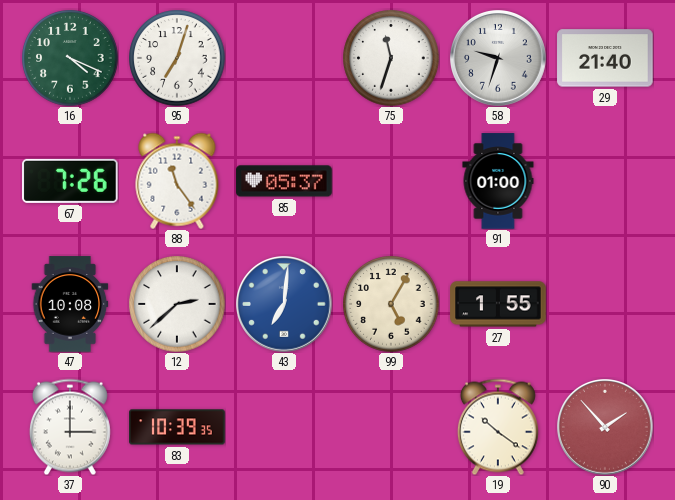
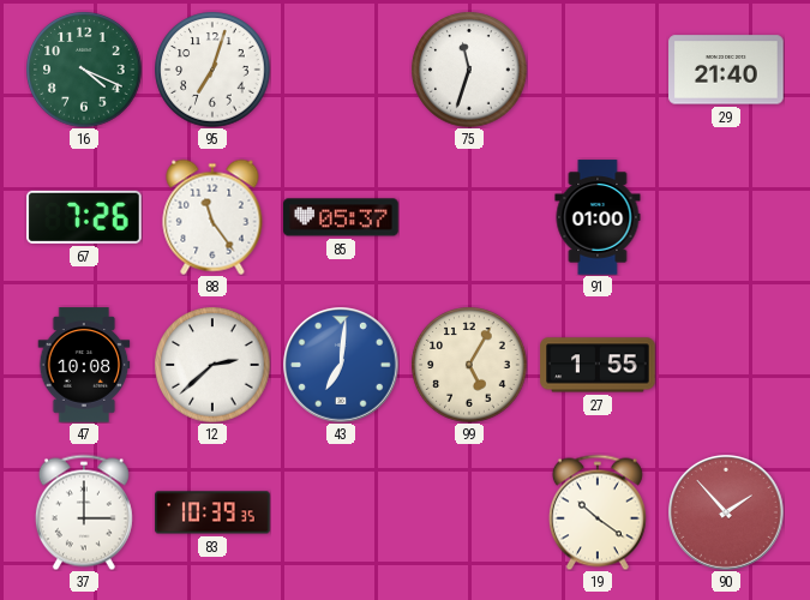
58: 9:33 -> none (499, 59)
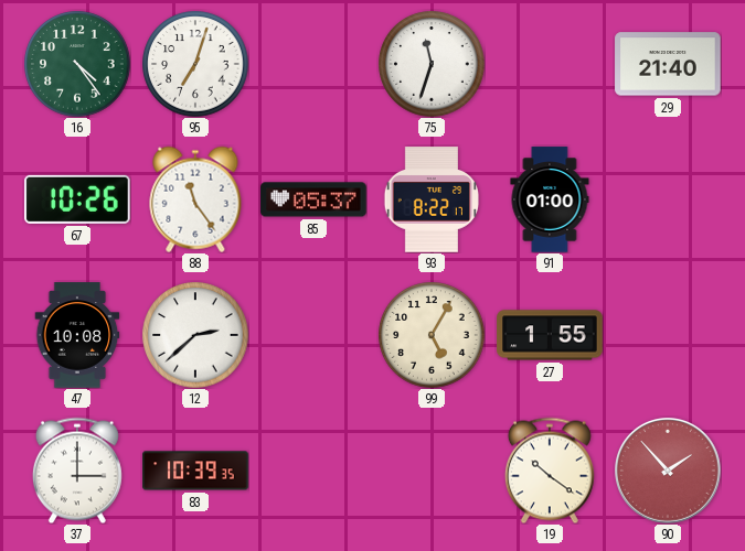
16: 4:19 -> 4:24 (77, 64)
67: 7:26 -> 10:26 (77, 199)
93: none -> 8:22 (430, 199)
43: 7:01 -> none (342, 366)
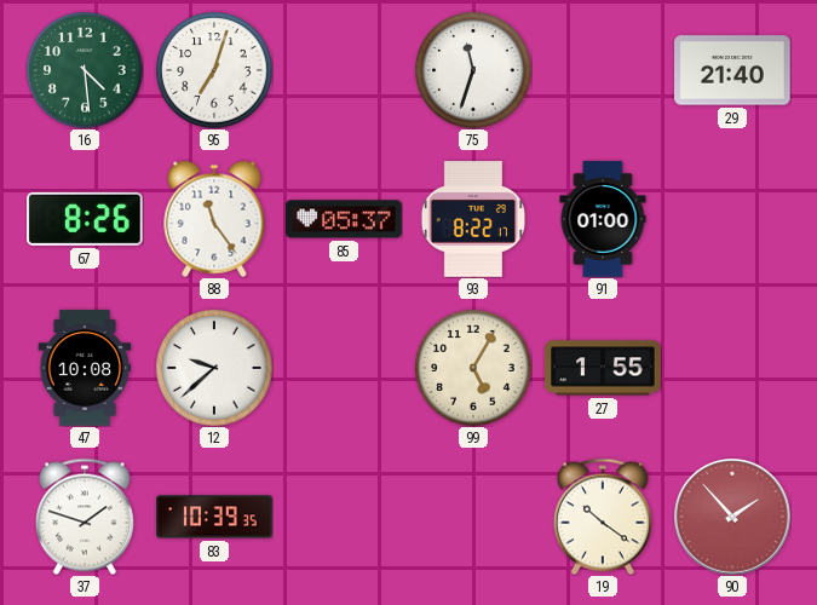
16: 4:24 -> 4:29 (85, 70)
67: 10:26 -> 8:26 (85, 219)
12: 2:38 -> 9:38 (214, 368)
37: 3:00 -> 1:48 (85, 517)
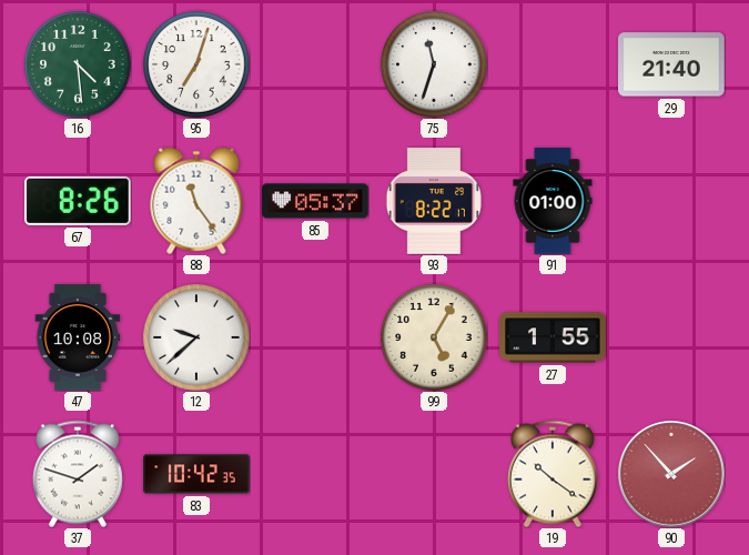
83: 10:39 -> 10:42 (196, 474)
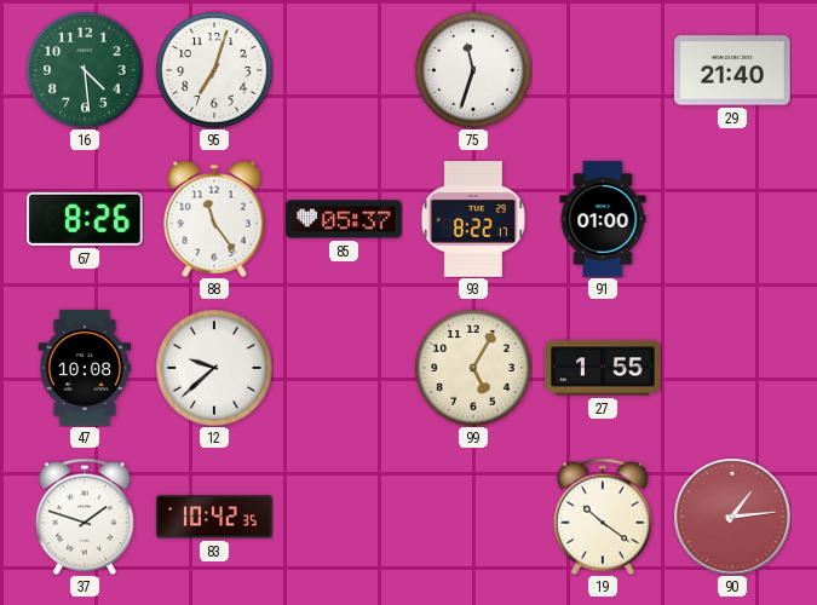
90: 1:53 -> 1:14 (733, 518)
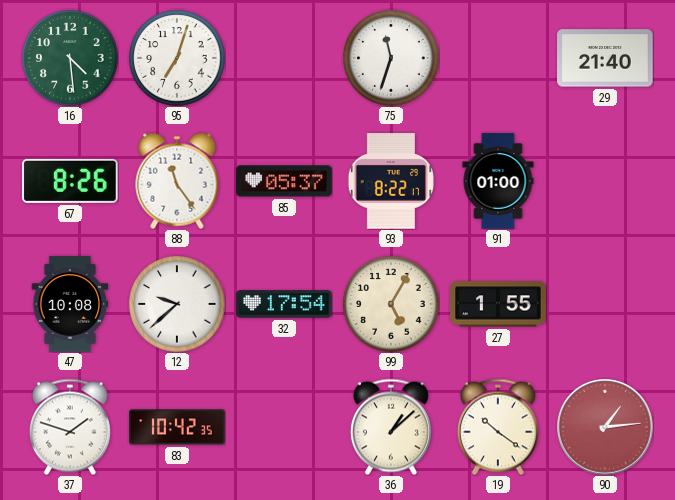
32: none -> 17:54 (284, 304)
36: none -> 1:08 (391, 427)
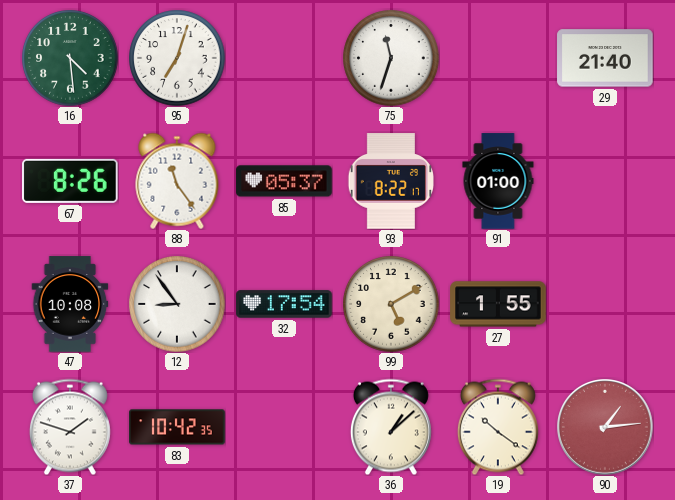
12: 9:38 -> 8:54 (177, 304)
99: 5:05 -> 5:10 (391, 304)
